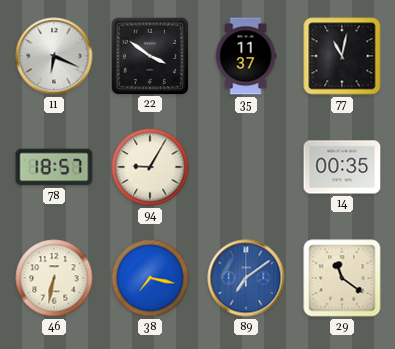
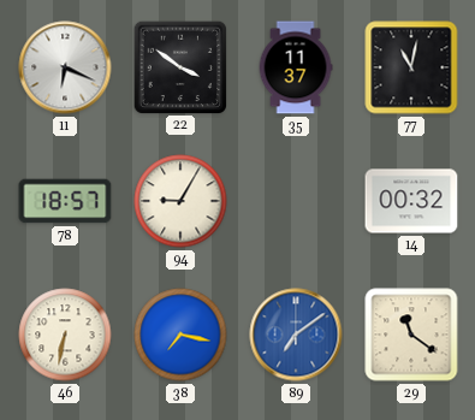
14: 00:35 -> 00:32 (411, 201)
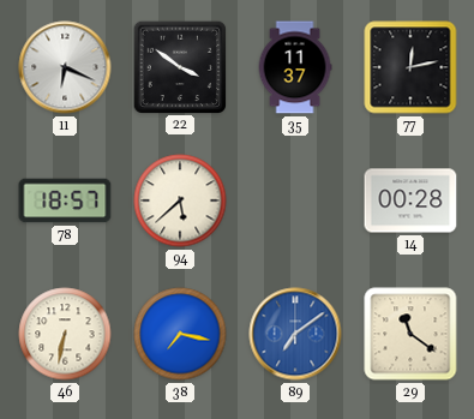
77: 11:02 -> 12:13 (410, 67)
94: 9:05 -> 5:38 (180, 200)
14: 00:32 -> 00:28 (410, 200)
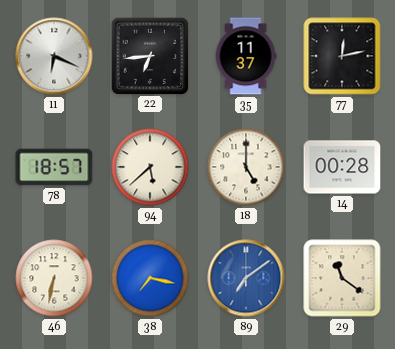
22: 3:51 -> 6:44 (149, 55)
18: none -> 5:00 (246, 167)
